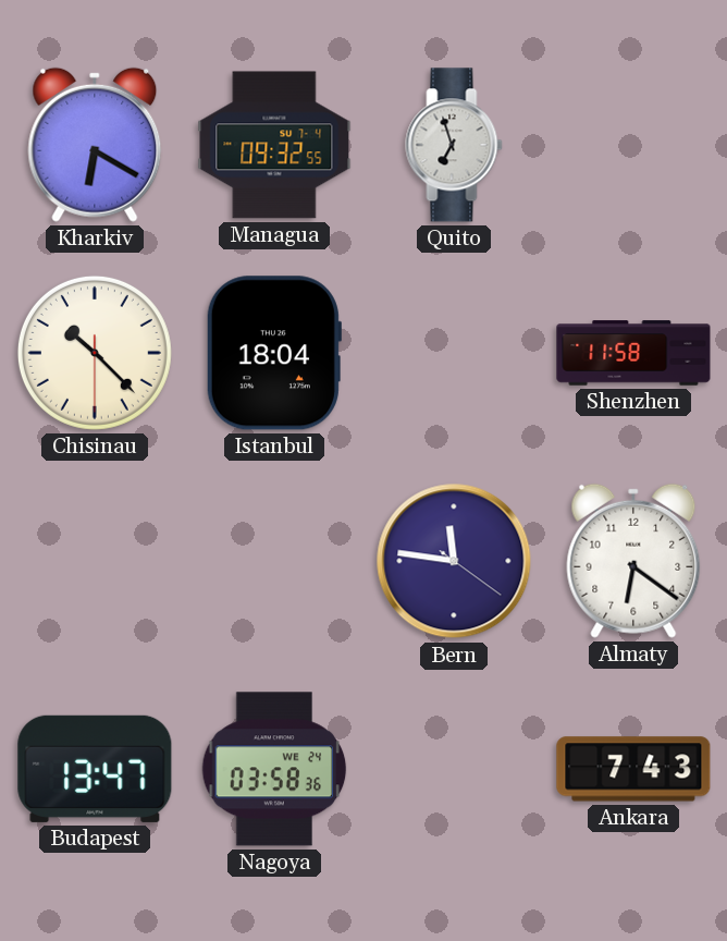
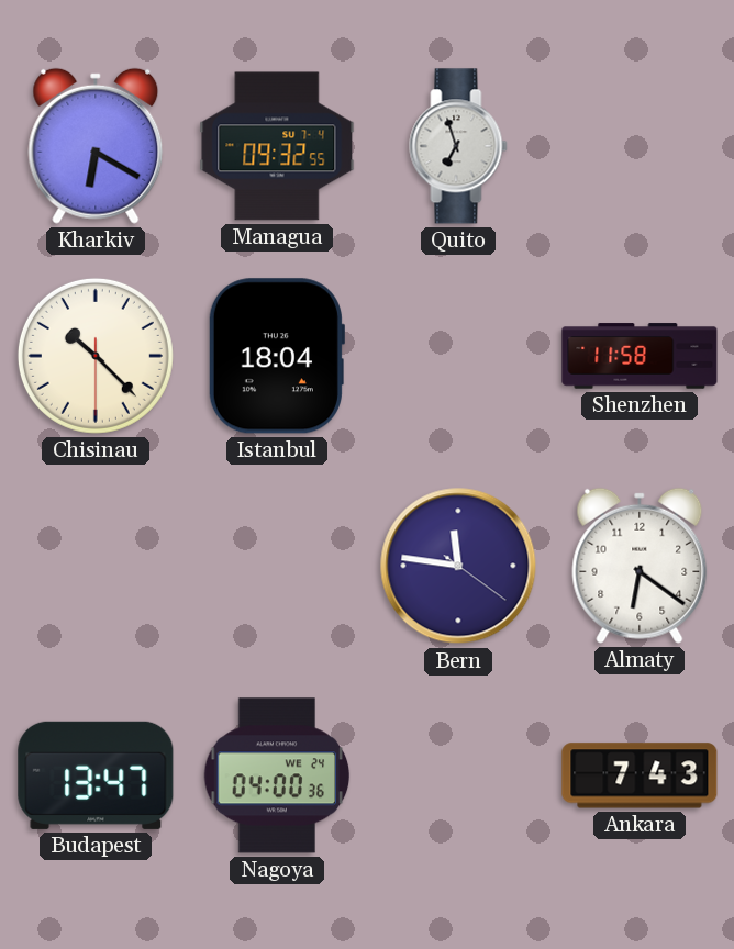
Nagoya: 03:58 -> 04:00 (277, 775)
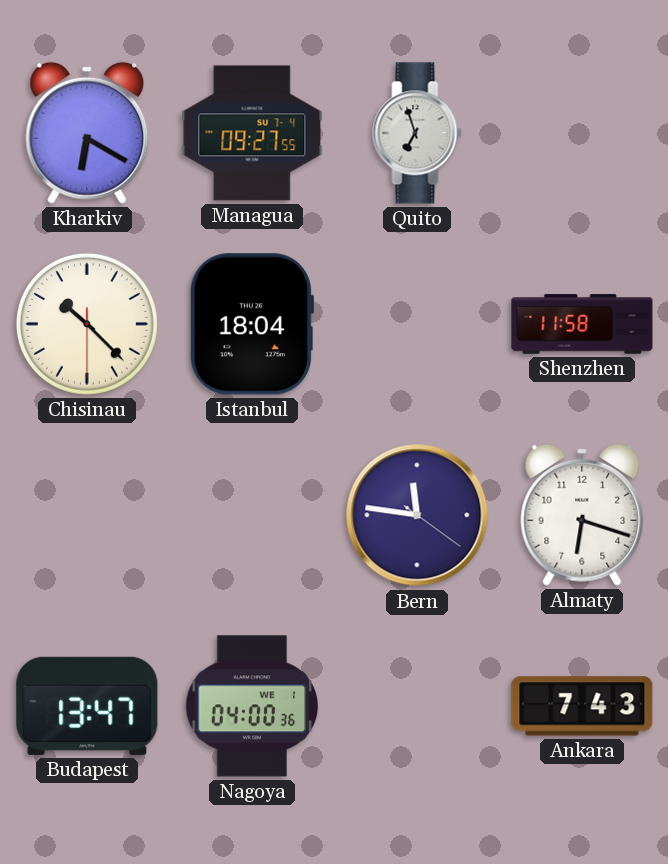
Managua: 09:32 -> 09:27 (252, 133)
Almaty: 6:21 -> 6:18 (582, 515)
Nagoya date: WE 24 -> WE 1 (252, 706)
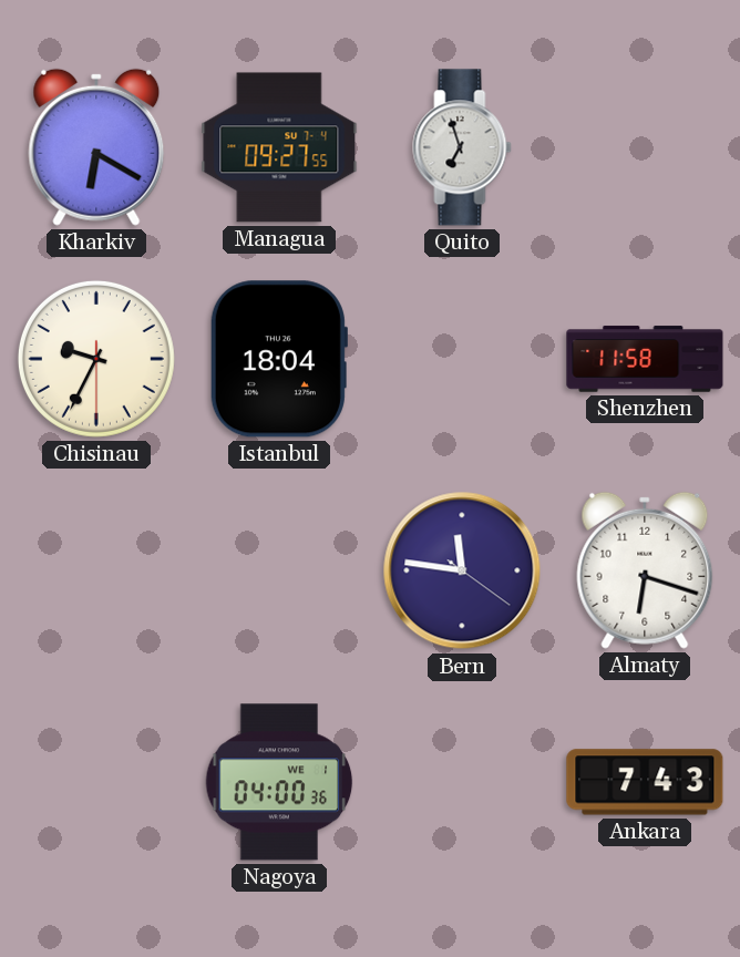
Chisinau: 10:22 -> 9:34 (96, 359)
Budapest: 13:47 -> none (87, 706)
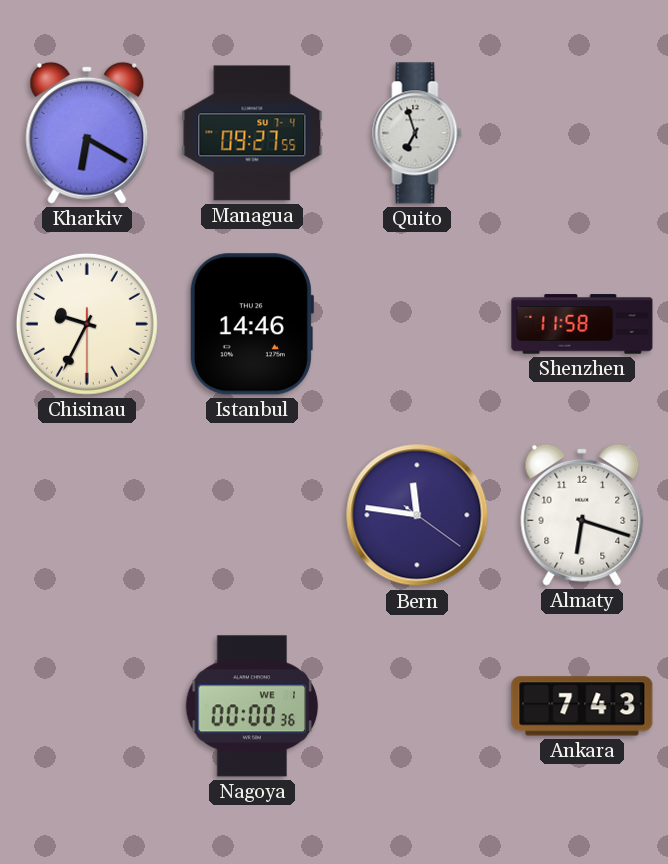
Istanbul: 18:04 -> 14:46 (251, 324)
Nagoya: 04:00 -> 00:00 (252, 706)
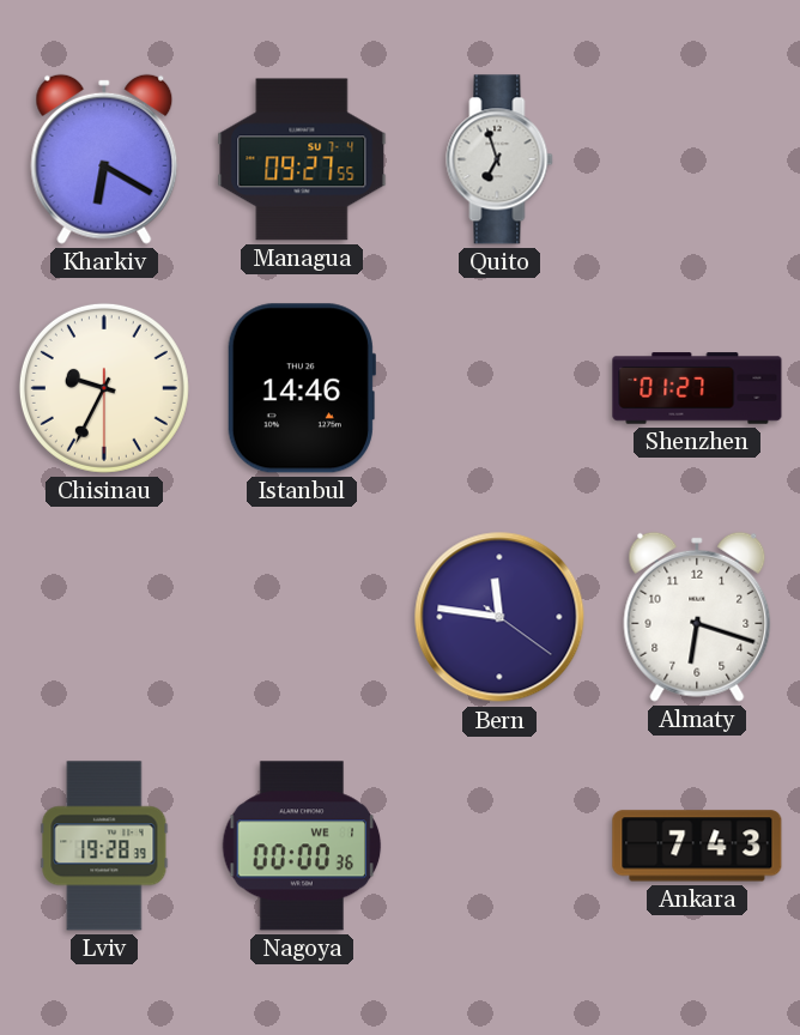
Shenzhen: 11:58 -> 01:27 (697, 388)
Lviv: none -> 19:28 (104, 846)
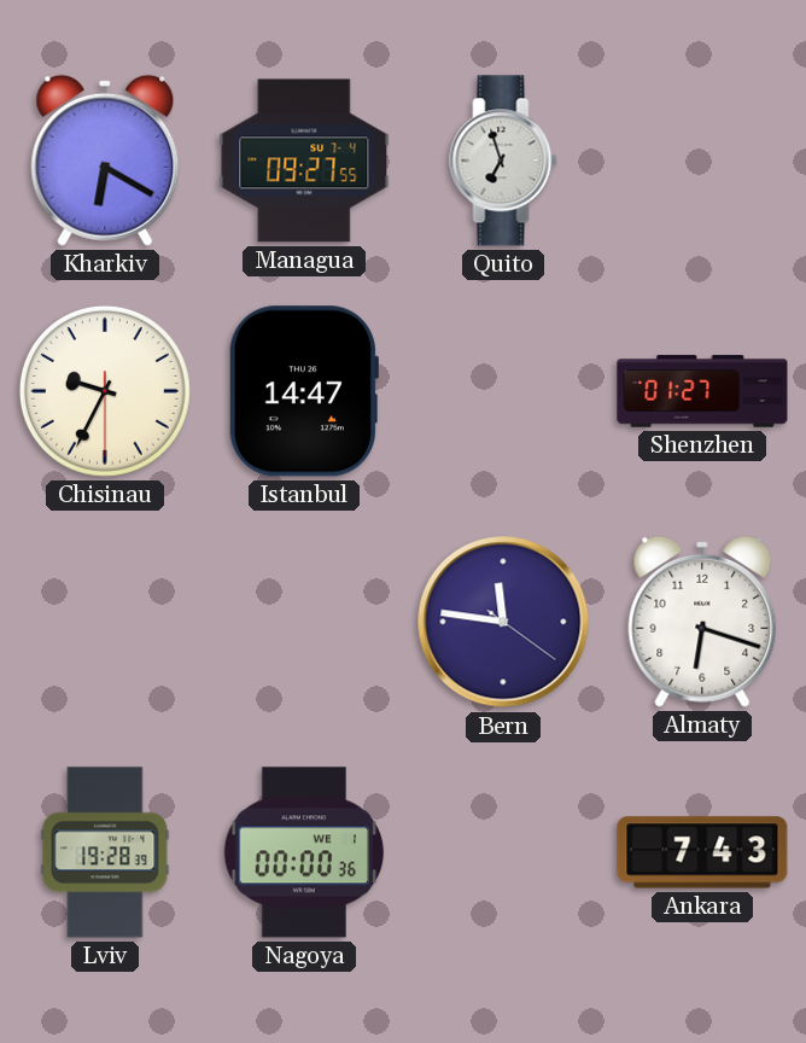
Istanbul: 14:46 -> 14:47 (303, 391)
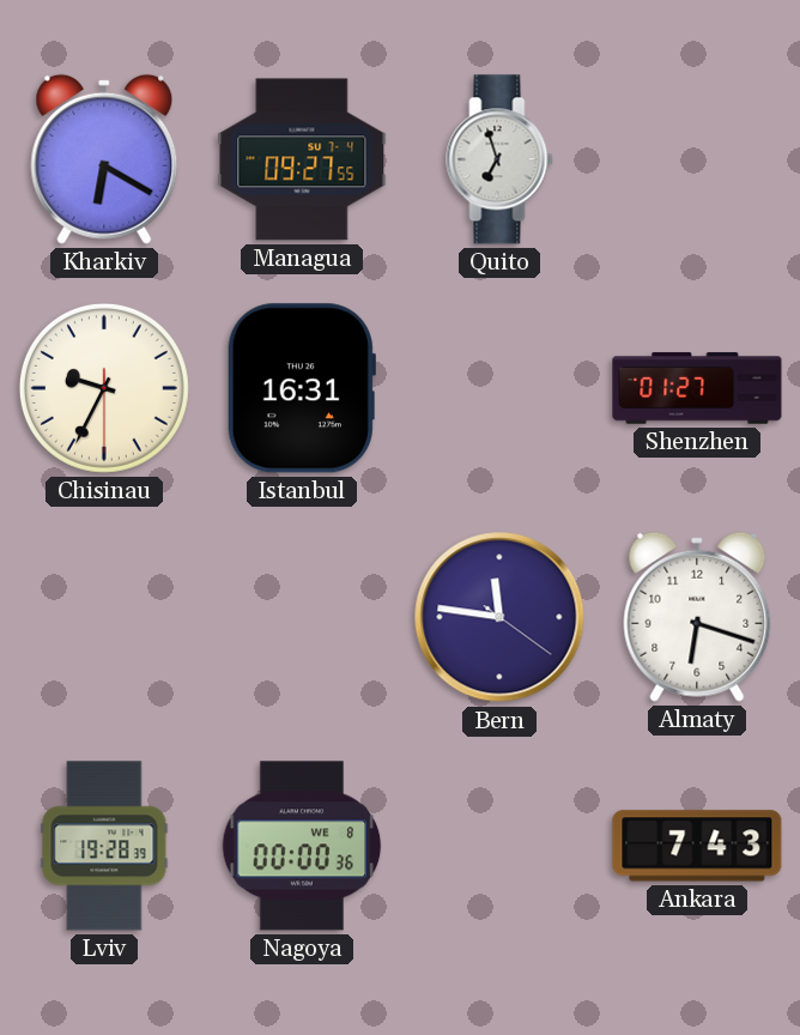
Istanbul: 14:47 -> 16:31 (301, 388)
Nagoya date: WE 1 -> WE 8 (302, 846)
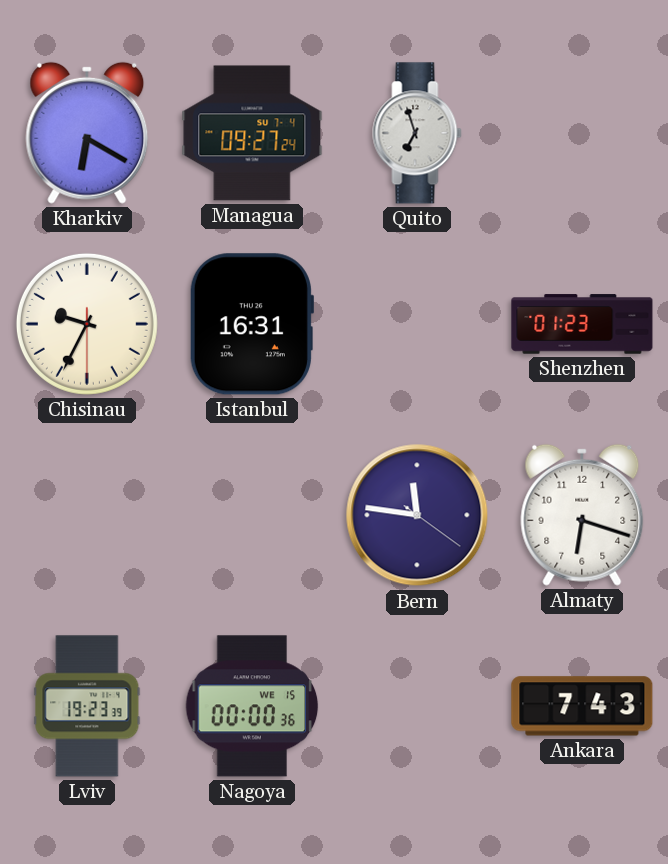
Managua: 09:27:55 -> 09:27:24 (252, 133)
Shenzhen: 01:27 -> 01:23 (582, 324)
Lviv: 19:28 -> 19:23 (87, 706)
Nagoya date: WE 8 -> WE 15 (252, 706)
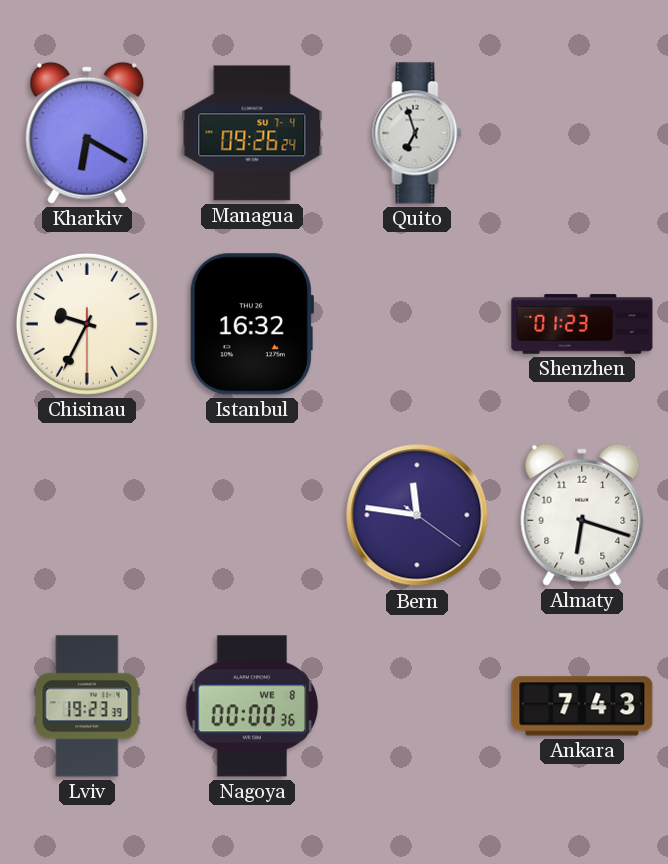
Managua: 09:27 -> 09:26 (252, 133)
Istanbul: 16:31 -> 16:32 (251, 324)
Nagoya date: WE 15 -> WE 8 (252, 706)
